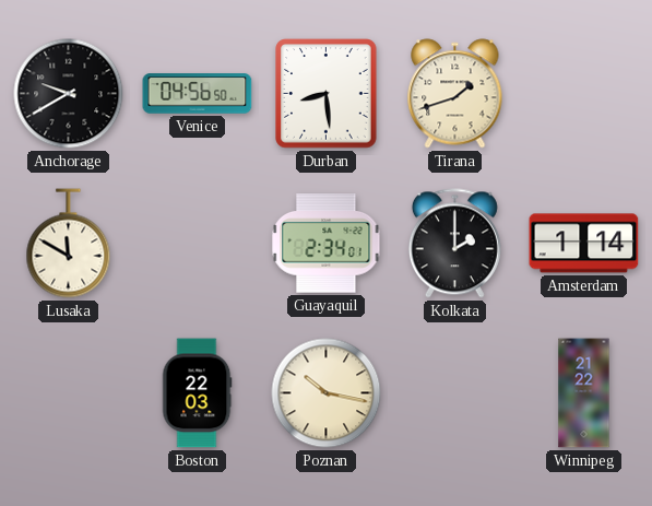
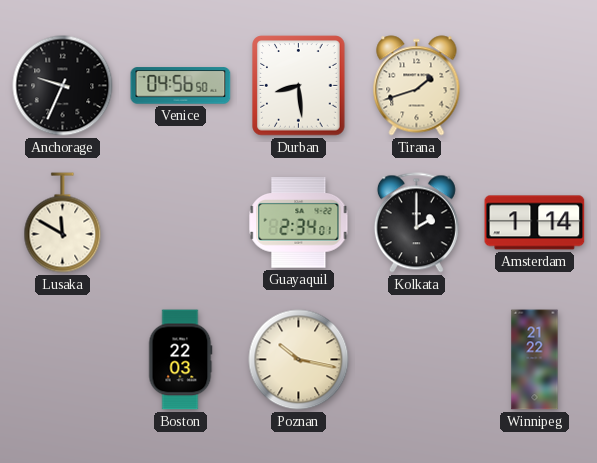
Anchorage: 9:40 -> 9:34 (63, 86)
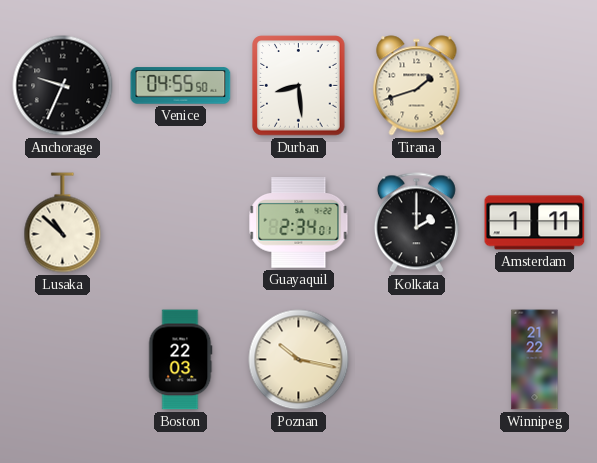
Venice: 04:56 -> 04:55 (181, 86)
Lusaka: 11:50 -> 10:52 (63, 223)
Amsterdam: 1:14 -> 1:11 (535, 223)
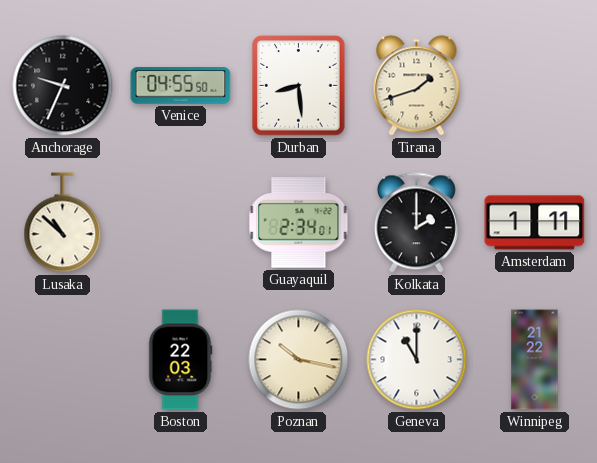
Geneva: none -> 11:00 (417, 360)
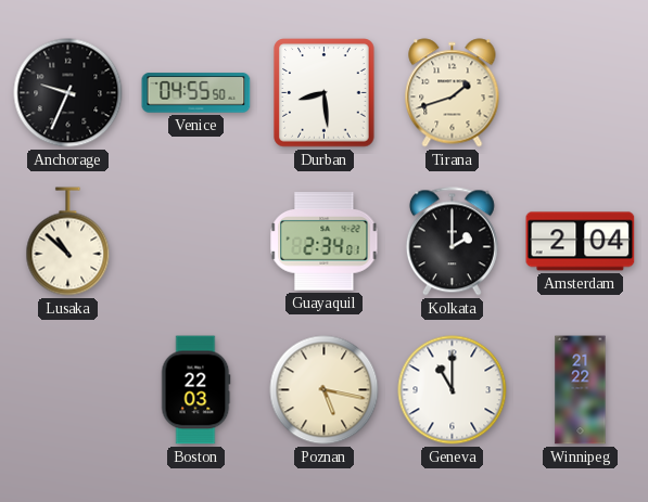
Amsterdam: 1:11 -> 2:04 (581, 242)
Poznan: 10:17 -> 5:17 (325, 390)
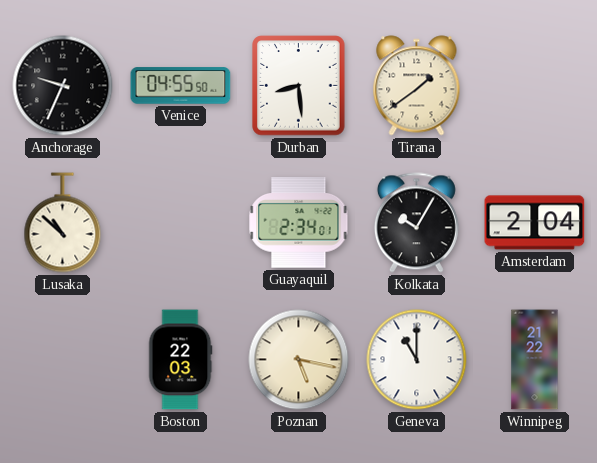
Tirana: 1:42 -> 1:39 (417, 86)
Kolkata: 2:00 -> 10:05 (416, 223)
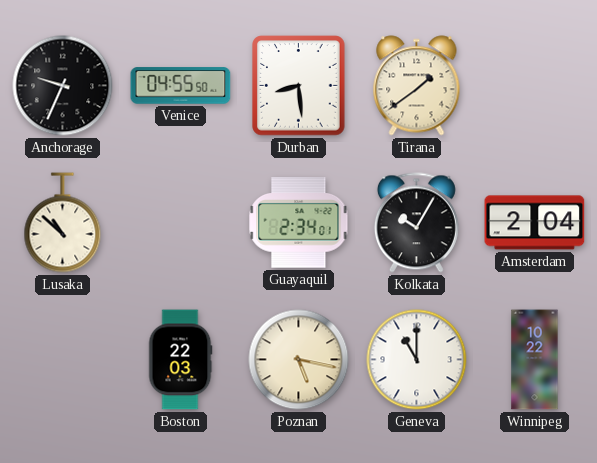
Winnipeg: 21:22 -> 10:22 (535, 360)
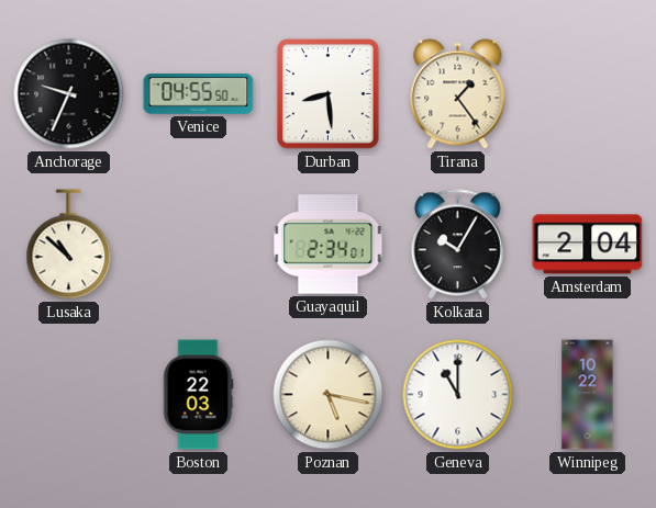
Tirana: 1:39 -> 1:24 (458, 94)
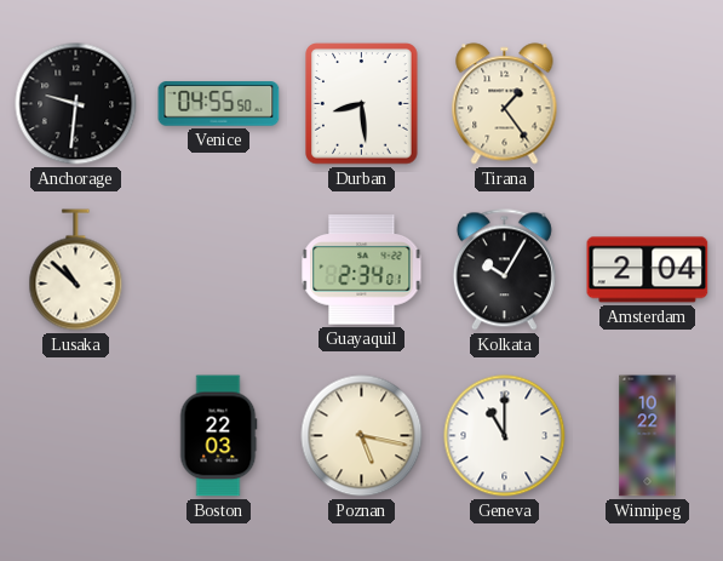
Anchorage: 9:34 -> 9:31 (76, 104)
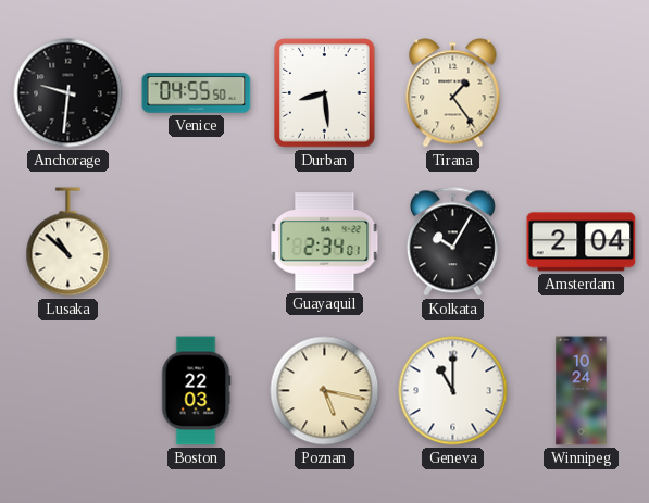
Winnipeg: 10:22 -> 10:24 (582, 391)
